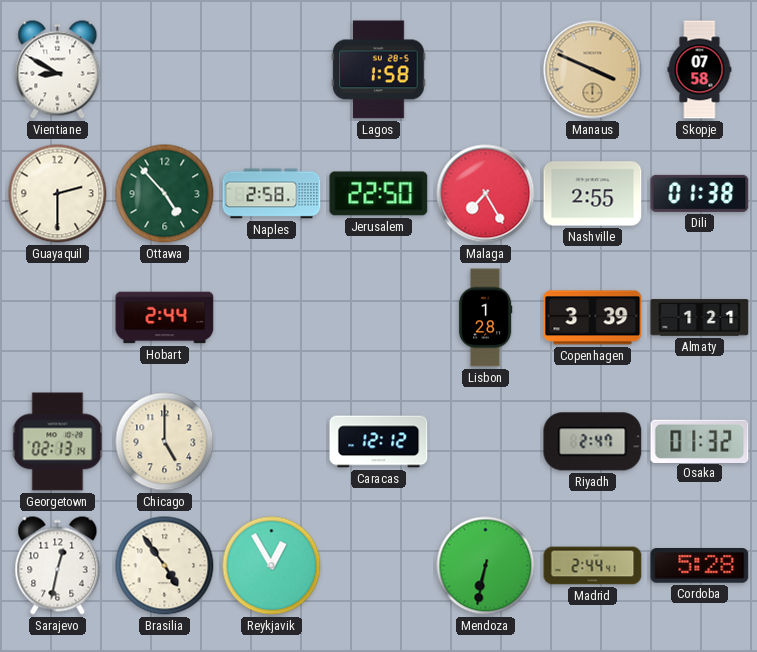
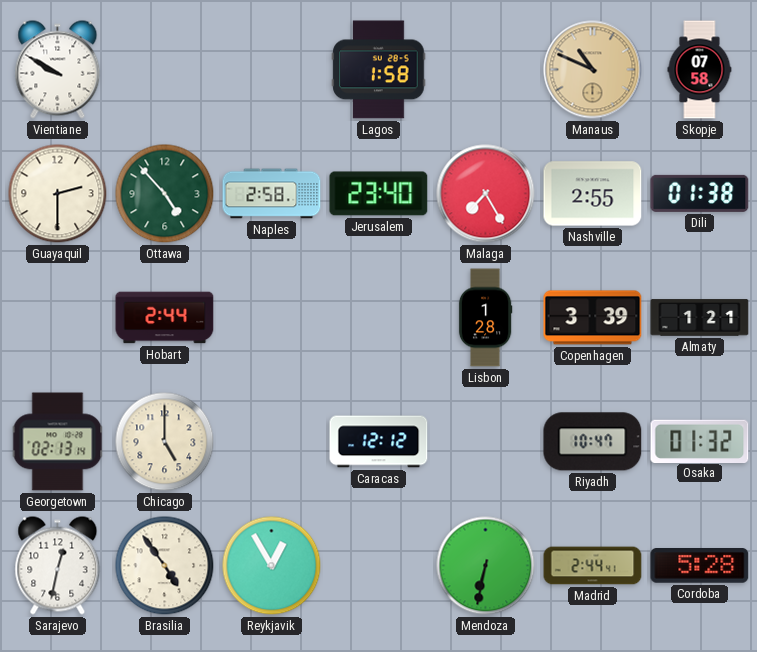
Vientiane: 8:50 -> 9:50 (58, 70)
Manaus: 3:49 -> 10:49 (593, 70)
Jerusalem: 22:50 -> 23:40 (379, 194)
Riyadh: 2:47 -> 10:47 (593, 442)
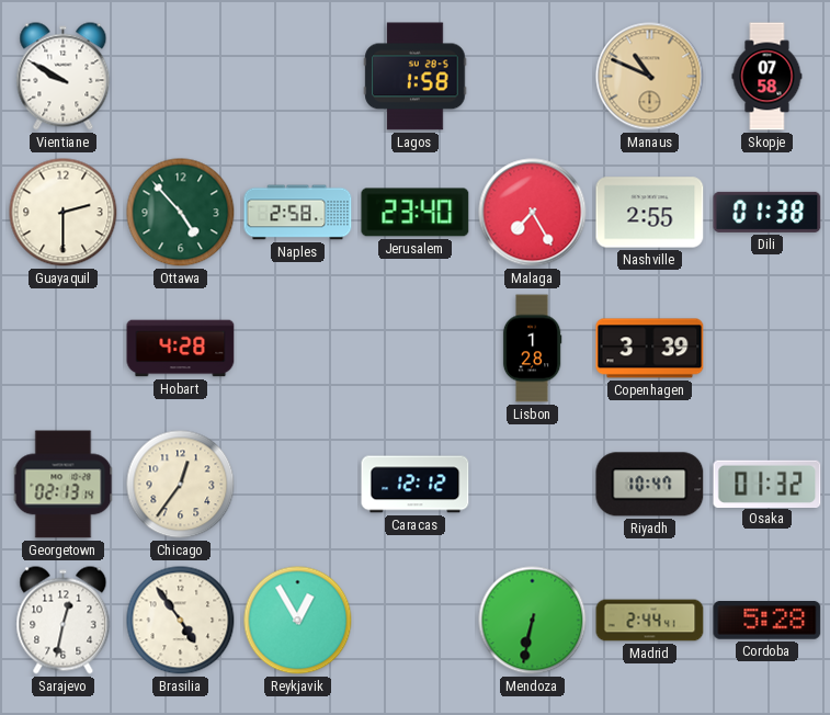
Hobart: 2:44 -> 4:28 (181, 349)
Almaty: 1:21 -> none (700, 318)
Chicago: 5:00 -> 12:36 (181, 485)
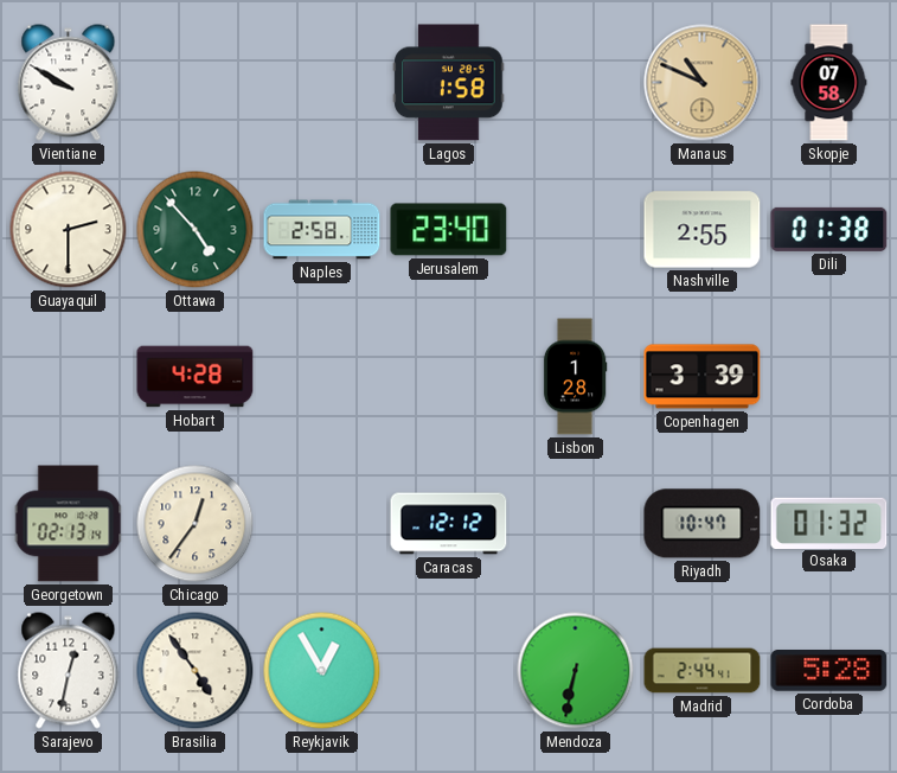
Malaga: 7:25 -> none (533, 213)
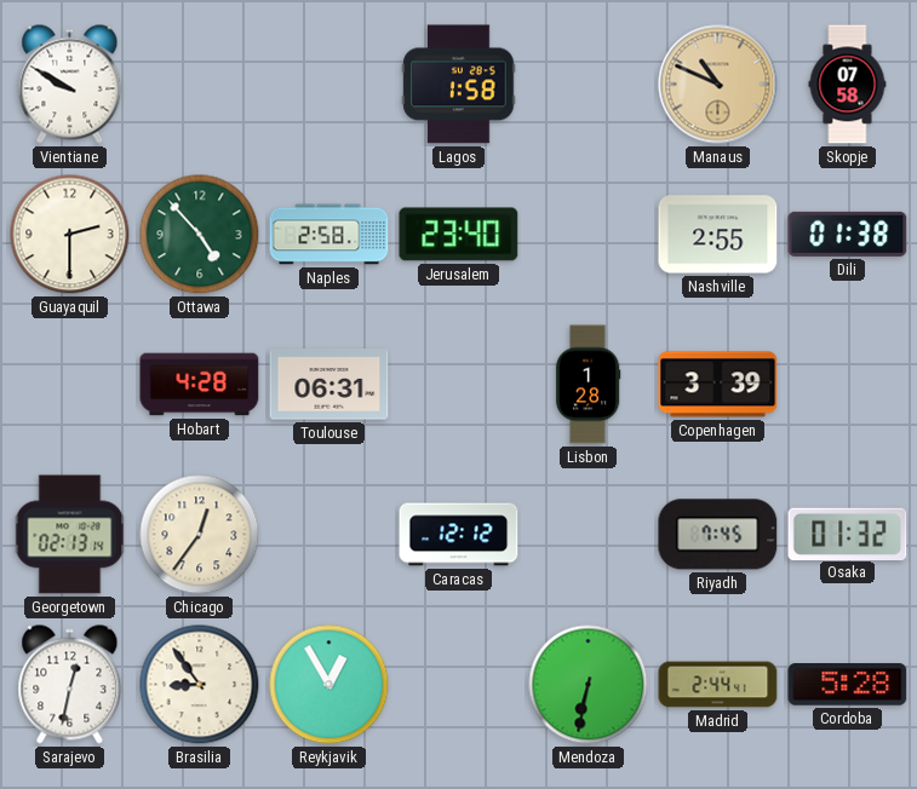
Toulouse: none -> 06:31 (329, 385)
Riyadh: 10:47 -> 7:45 (718, 535)
Brasilia: 4:54 -> 8:54 (200, 685)
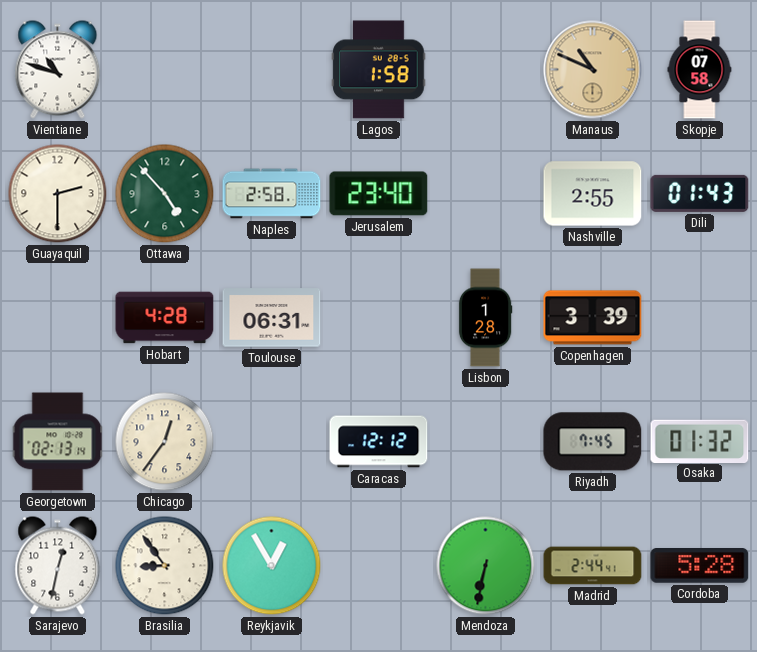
Vientiane: 9:50 -> 10:48 (58, 70)
Dili: 01:38 -> 01:43 (700, 193)
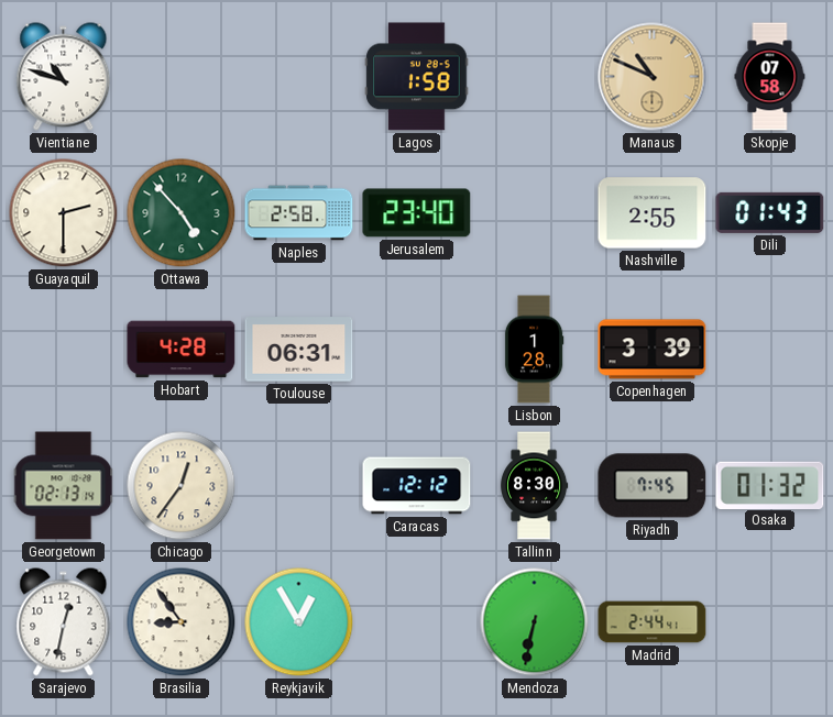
Tallinn: none -> 8:30 (534, 486)
Cordoba: 5:28 -> none (700, 566)
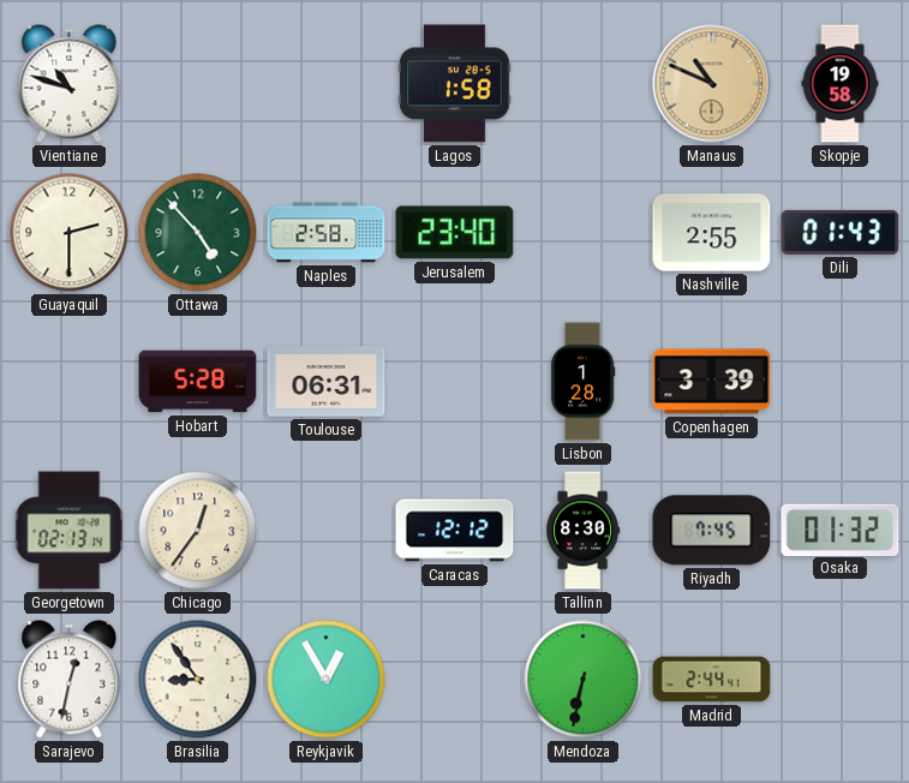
Skopje: 07:58 -> 19:58 (841, 84)
Hobart: 4:28 -> 5:28 (198, 382)
